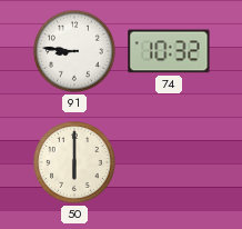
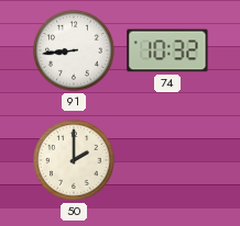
91: 8:46 -> 8:44 (75, 52)
50: 6:00 -> 2:00 (75, 161)
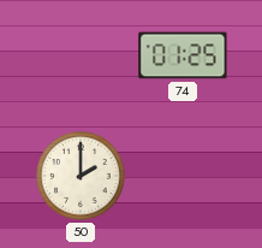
91: 8:44 -> none (75, 52)
74: 10:32 -> 01:25 (183, 55)
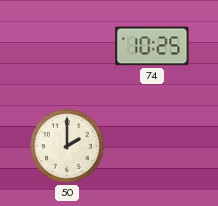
74: 01:25 -> 10:25 (152, 46)
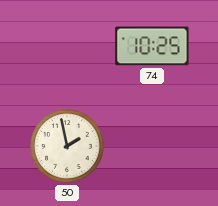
50: 2:00 -> 1:58 (68, 147)
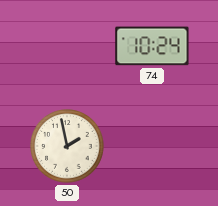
74: 10:25 -> 10:24 (152, 46)
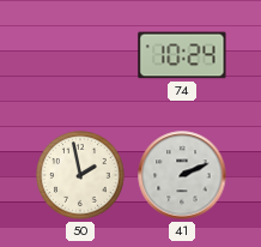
41: none -> 2:11 (182, 175)
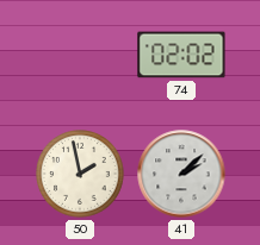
74: 10:24 -> 02:02 (181, 55)
41: 2:11 -> 2:08 (181, 174)
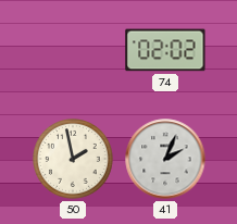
41: 2:08 -> 2:04 (165, 159)
